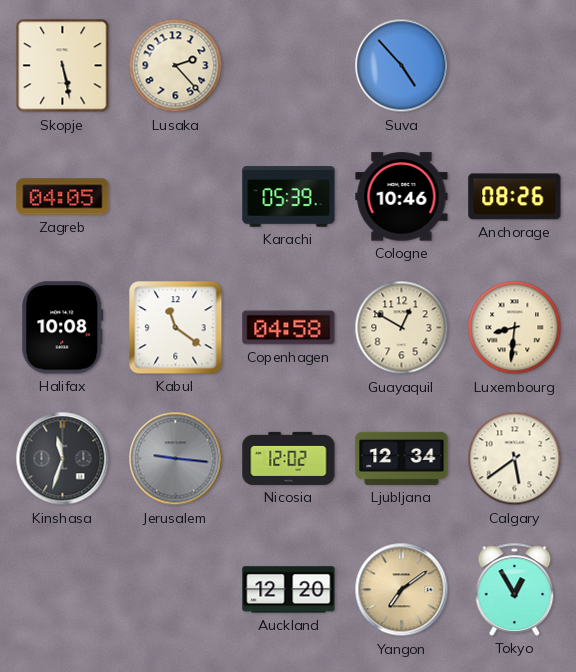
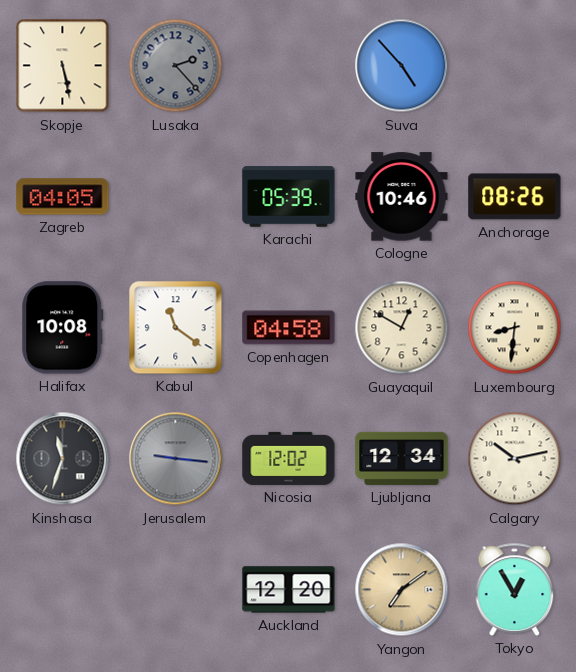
Lusaka dial: cream -> grey (176, 66)
Calgary: 5:39 -> 10:13 (515, 459)
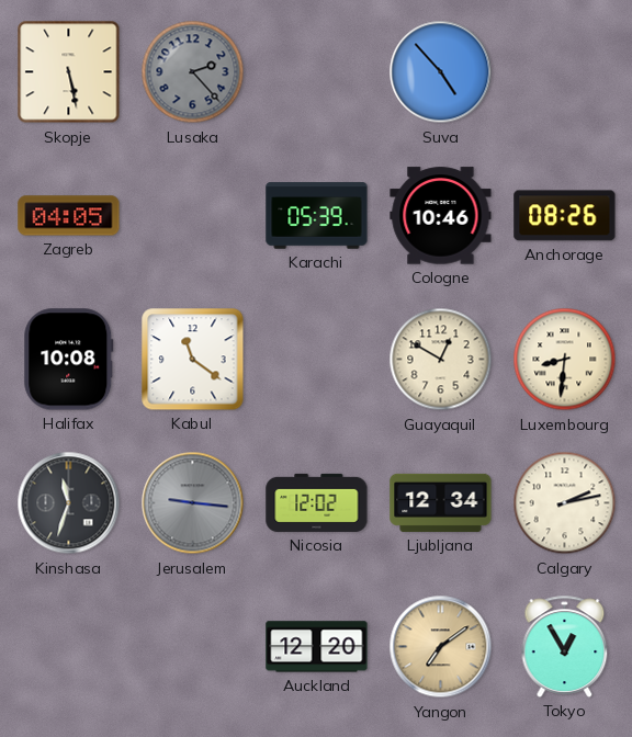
Copenhagen: 04:58 -> none (289, 328)
Calgary: 10:13 -> 2:13 (565, 503)
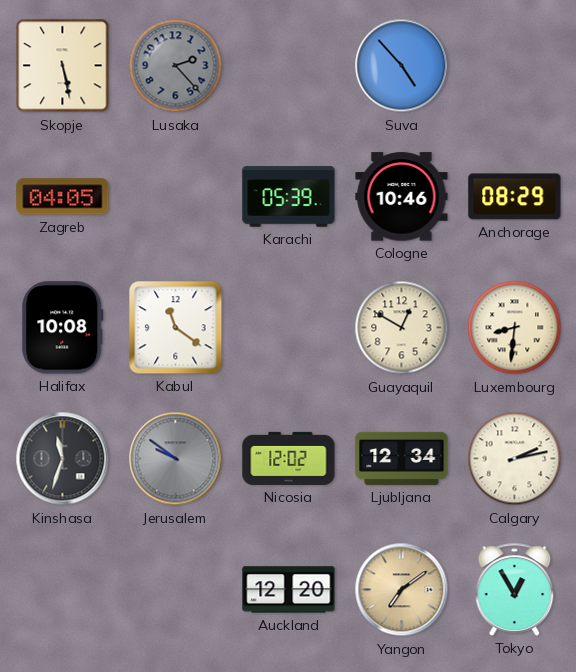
Anchorage: 08:26 -> 08:29 (515, 197)
Jerusalem: 9:16 -> 9:51 (176, 459)
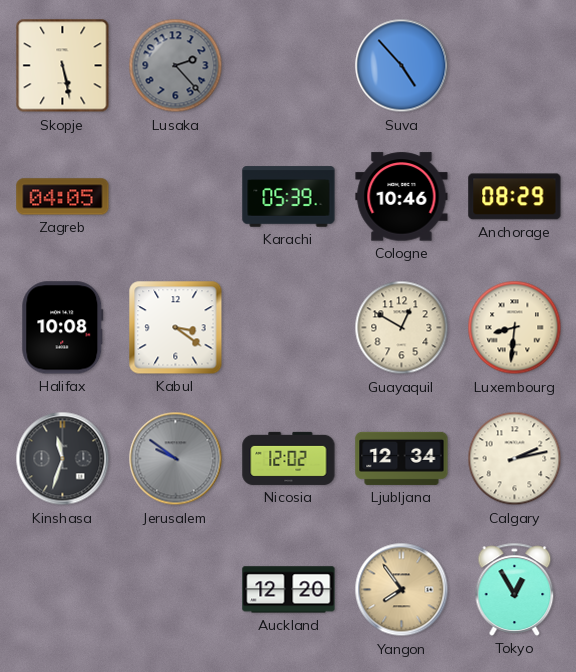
Kabul: 11:21 -> 3:21 (176, 328)
Yangon: 7:09 -> 7:54 (402, 590)
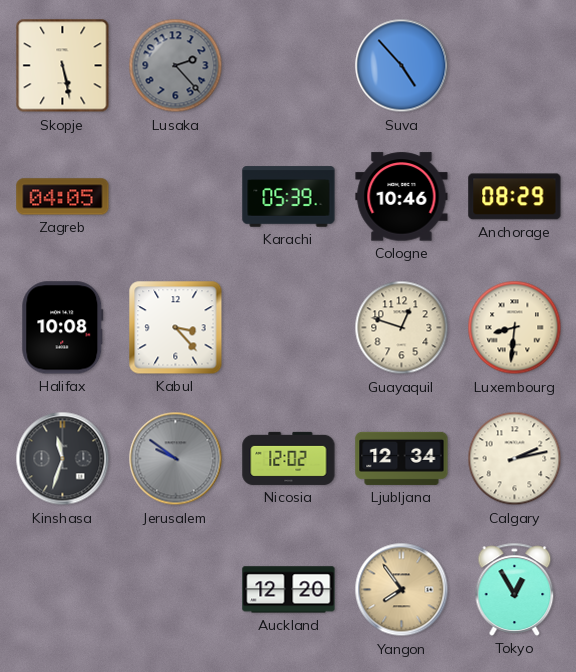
Kabul: 3:21 -> 3:23 (176, 328)
Guayaquil: 12:50 -> 12:48 (402, 328)
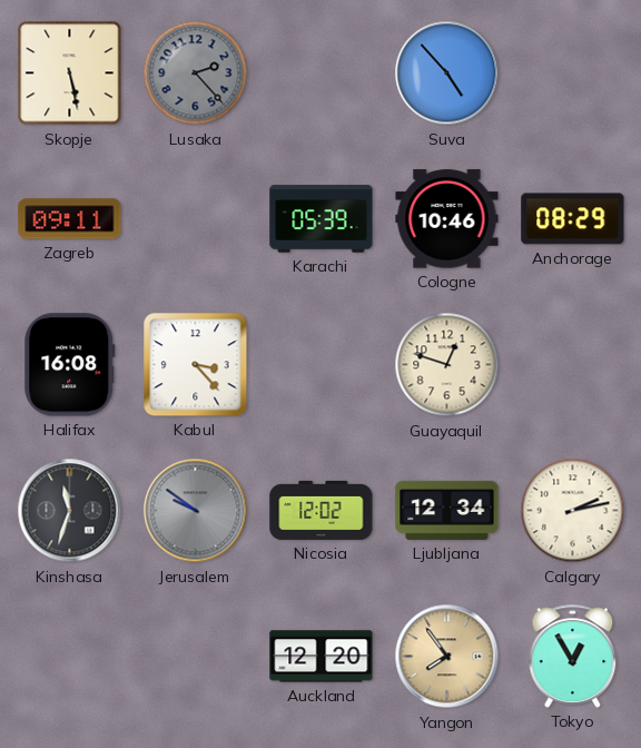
Zagreb: 04:05 -> 09:11 (70, 219)
Halifax: 10:08 -> 16:08 (70, 365)
Luxembourg: 8:31 -> none (515, 328)
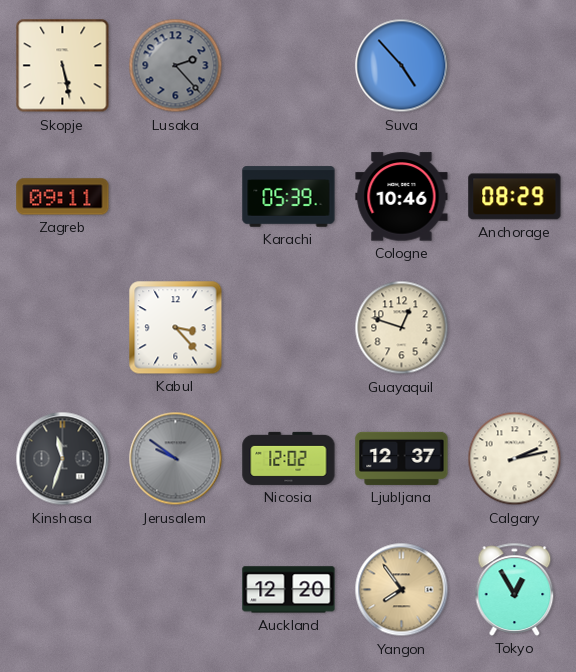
Halifax: 16:08 -> none (70, 365)
Ljubljana: 12:34 -> 12:37 (402, 458)
